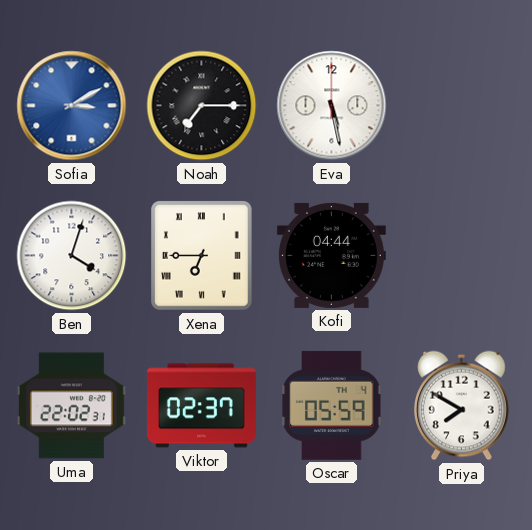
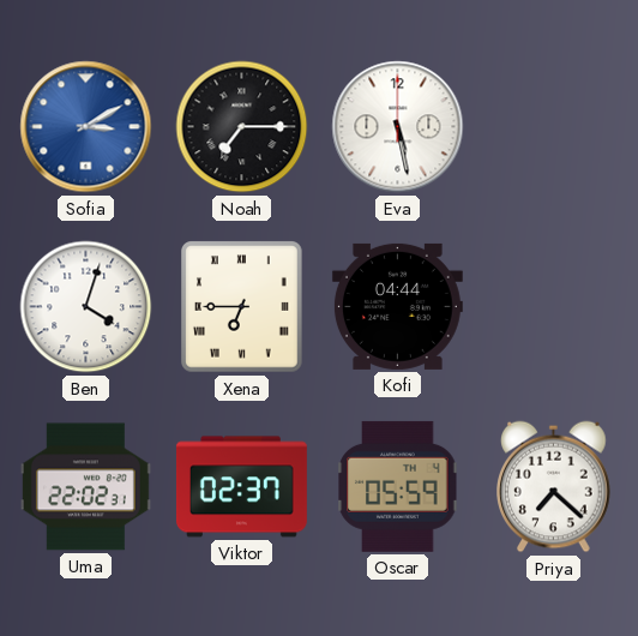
Priya: 7:50 -> 7:22 (554, 487)
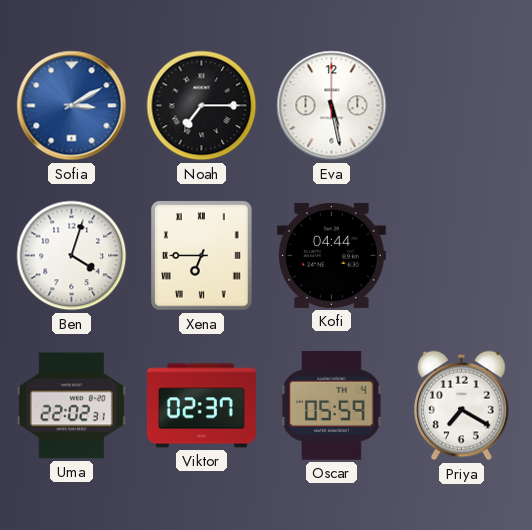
Priya: 7:22 -> 7:20 (462, 406)
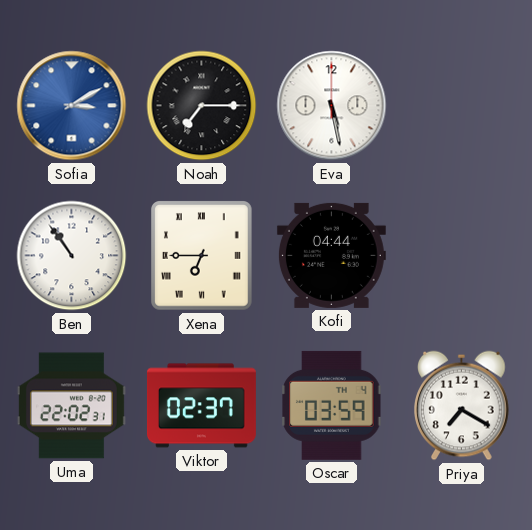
Ben: 4:03 -> 10:54 (72, 256)
Oscar: 05:59 -> 03:59 (332, 405)
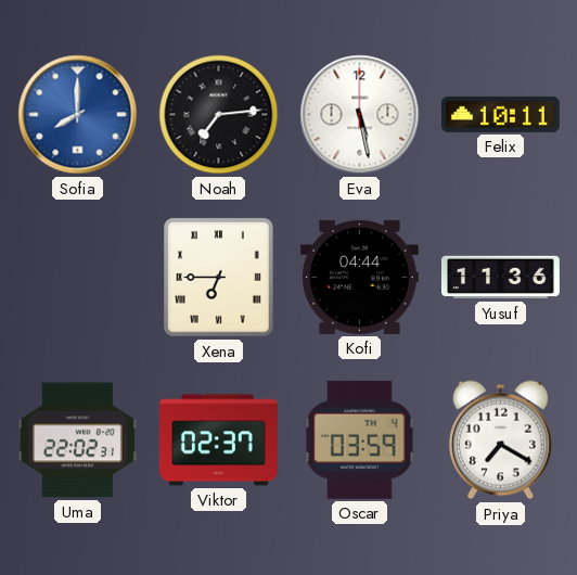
Sofia: 3:10 -> 8:00 (78, 115)
Noah: 7:15 -> 7:14 (219, 115)
Felix: none -> 10:11 (500, 114)
Ben: 10:54 -> none (72, 256)
Yusuf: none -> 11:36 (500, 278)
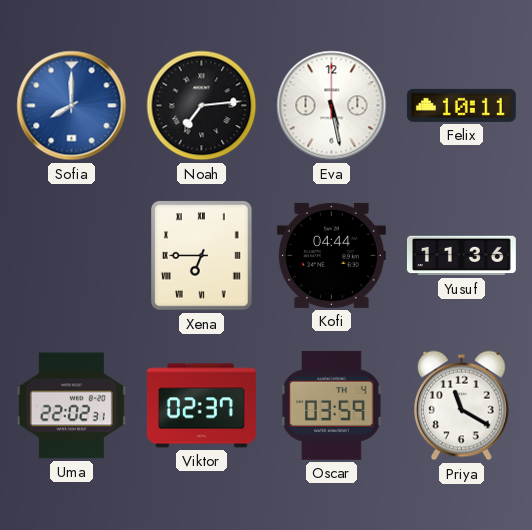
Priya: 7:20 -> 11:20 (462, 406)
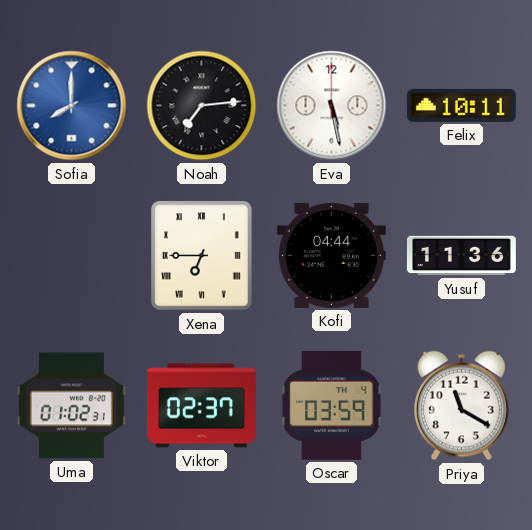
Uma: 22:02 -> 01:02 (71, 406)
